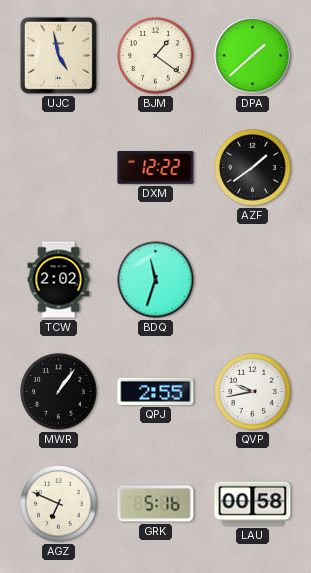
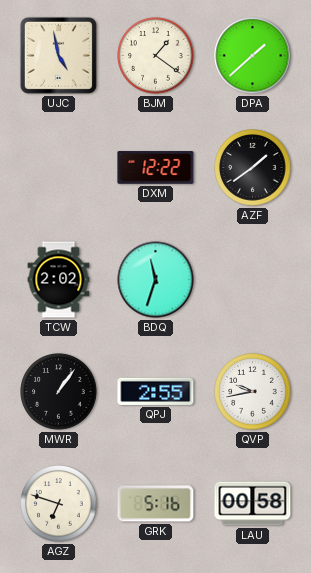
AGZ: 6:49 -> 6:48 (59, 504)
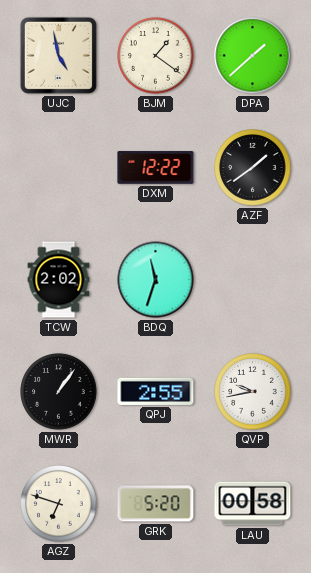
GRK: 5:16 -> 5:20 (156, 504)
